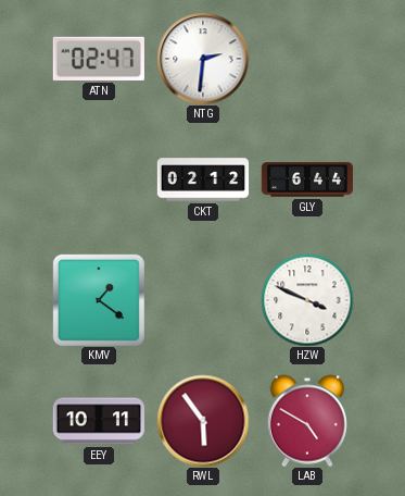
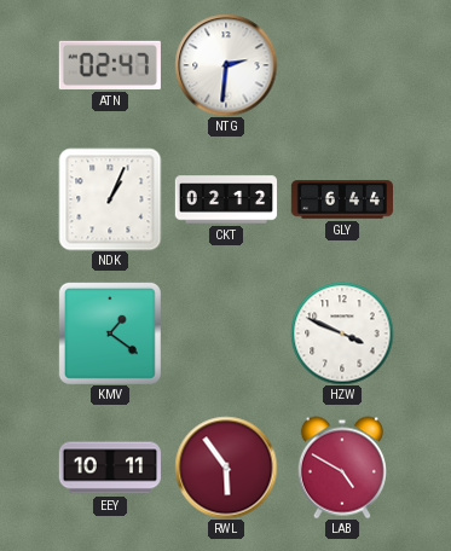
NDK: none -> 1:04 (110, 199)
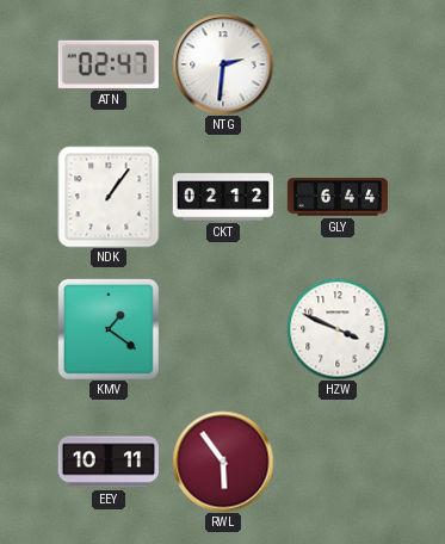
NDK: 1:04 -> 1:06 (109, 197)
LAB: 4:50 -> none (342, 468)
